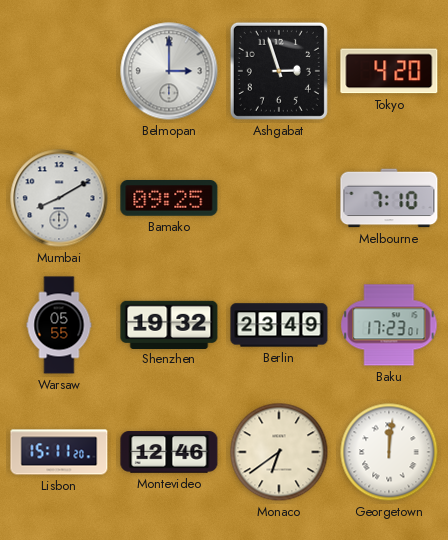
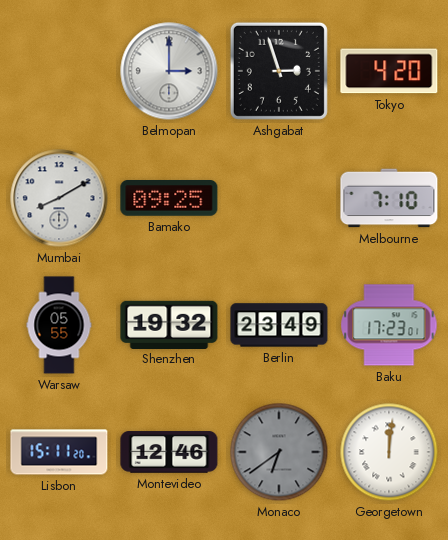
Monaco dial: cream -> grey (279, 452)
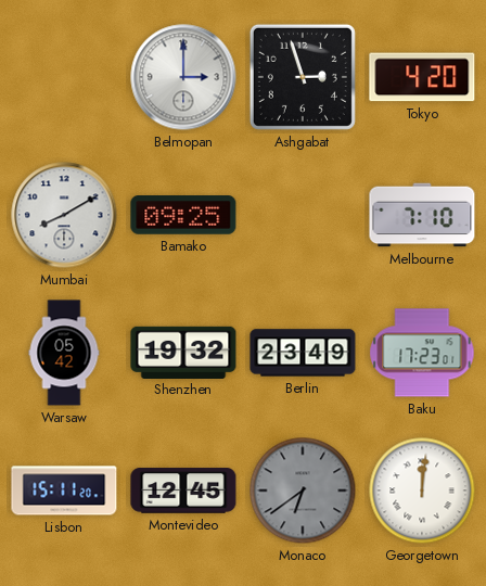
Warsaw: 05:55 -> 05:42 (64, 353)
Montevideo: 12:46 -> 12:45 (183, 491)
